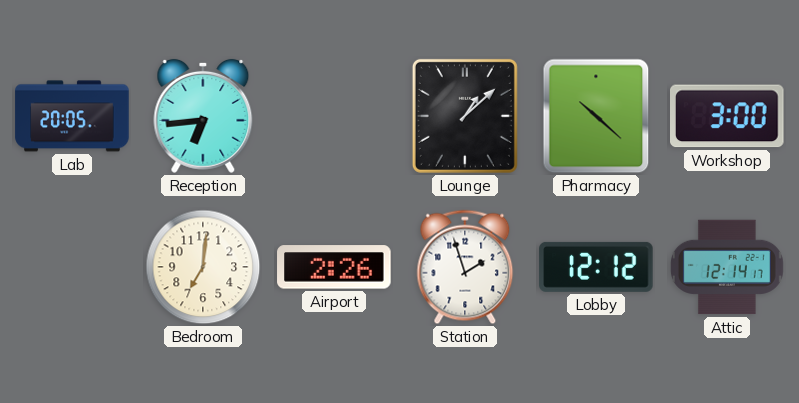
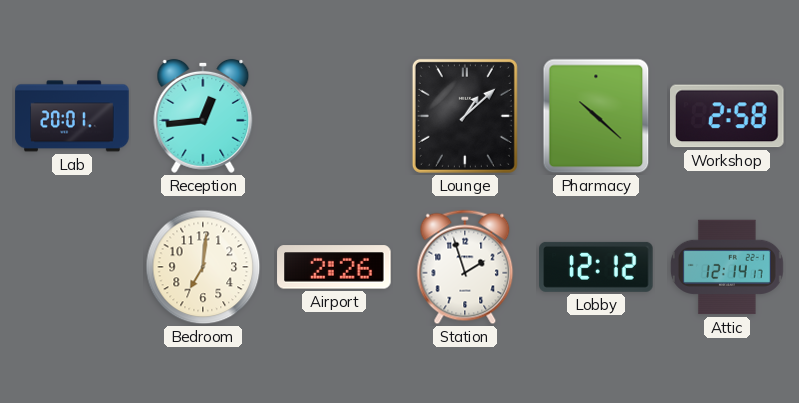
Lab: 20:05 -> 20:01 (72, 116)
Reception: 6:44 -> 12:44 (203, 116)
Workshop: 3:00 -> 2:58 (728, 116)
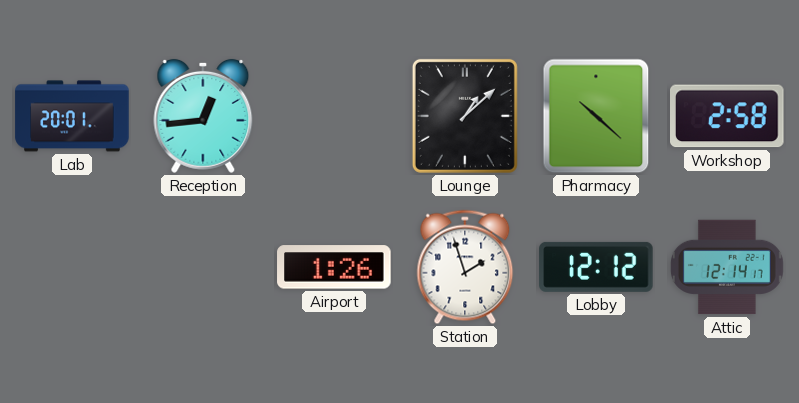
Bedroom: 7:01 -> none (203, 267)
Airport: 2:26 -> 1:26 (334, 267)
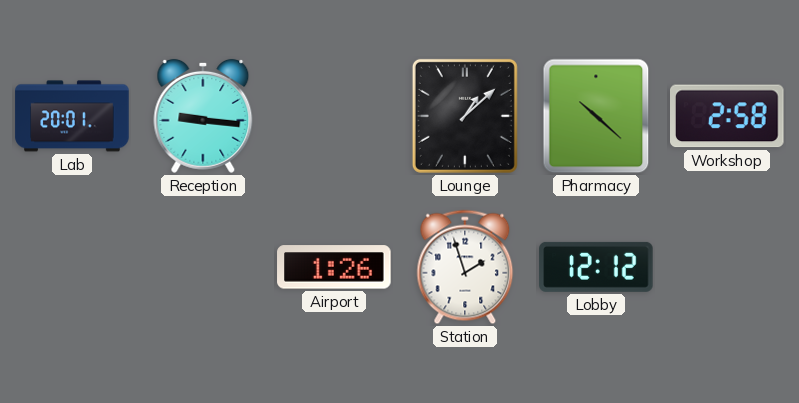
Reception: 12:44 -> 9:16 (203, 116)
Attic: 12:14 -> none (727, 267)
